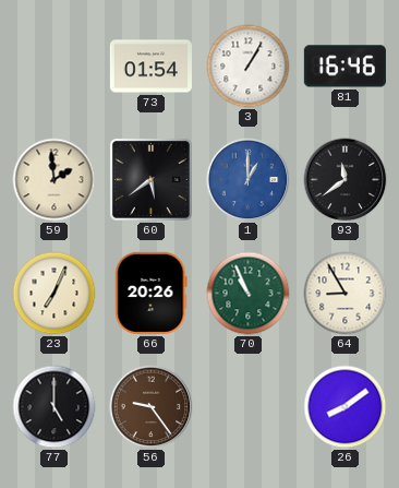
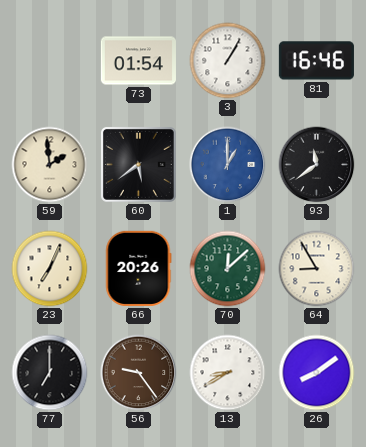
70: 10:56 -> 12:08 (228, 269)
77: 5:00 -> 7:00 (50, 373)
13: none -> 8:40 (228, 373)
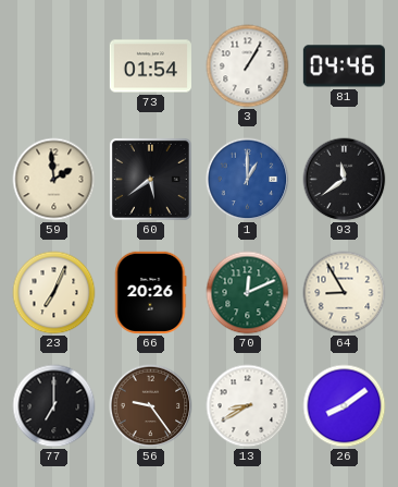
81: 16:46 -> 04:46 (344, 66)
70: 12:08 -> 12:11 (248, 293)
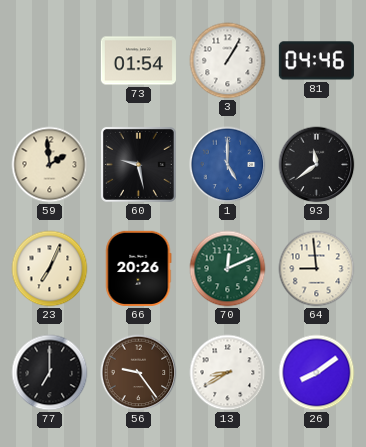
60: 5:39 -> 9:28 (138, 164)
1: 1:00 -> 5:00 (228, 165)
64: 8:55 -> 8:59 (317, 269)
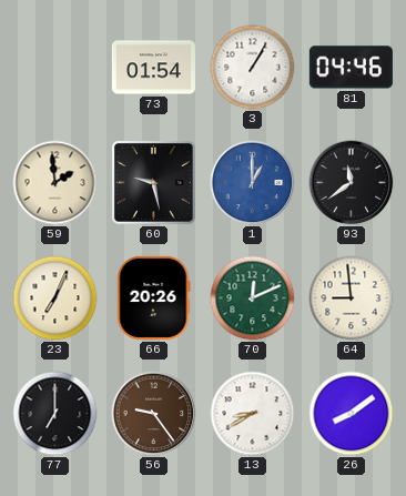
1: 5:00 -> 1:00 (253, 183)
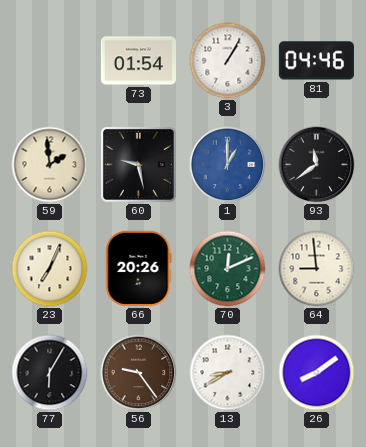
77: 7:00 -> 6:05 (50, 373)
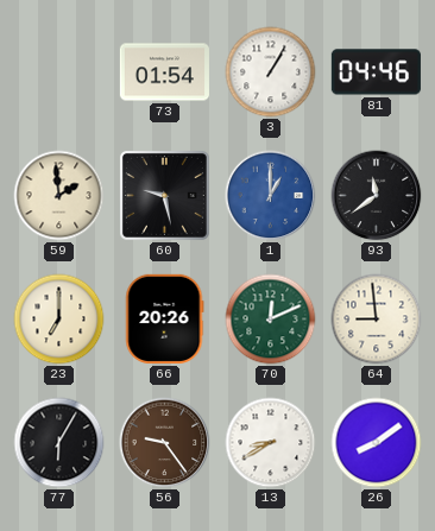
23: 7:04 -> 7:00 (59, 320)
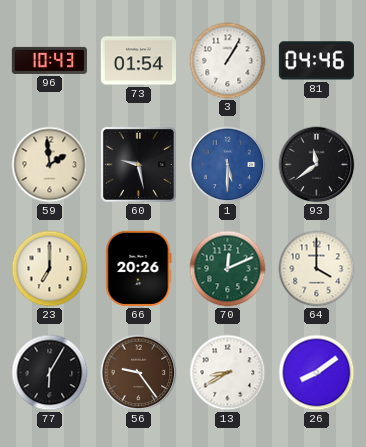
96: none -> 10:43 (49, 60)
1: 1:00 -> 5:30 (228, 165)
64: 8:59 -> 4:00 (317, 269)
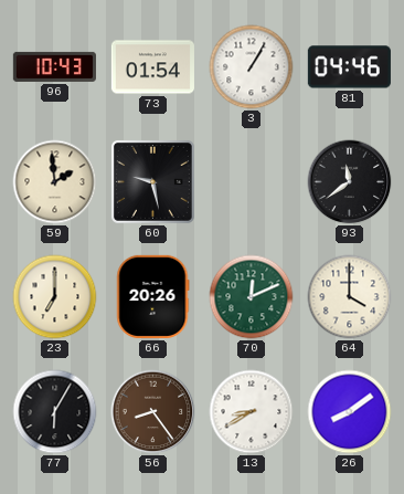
1: 5:30 -> none (228, 165)
56: 9:24 -> 8:24 (153, 412)
